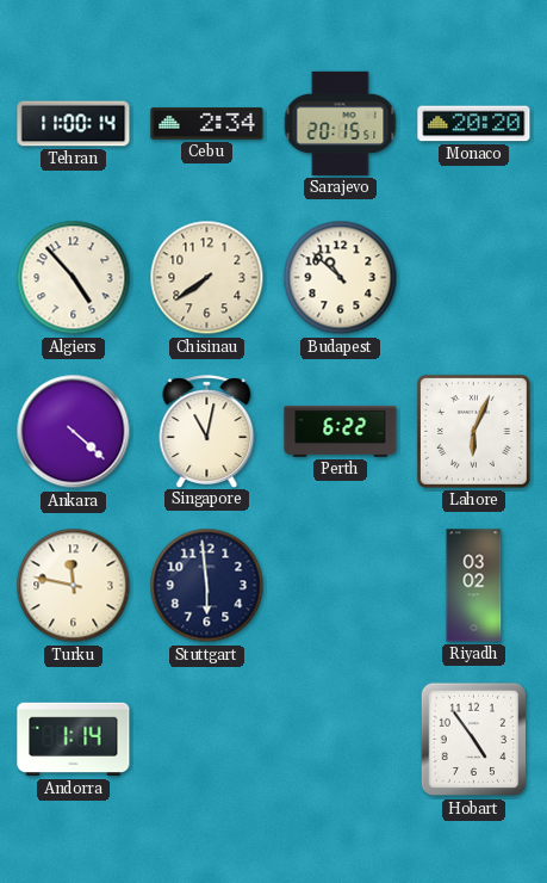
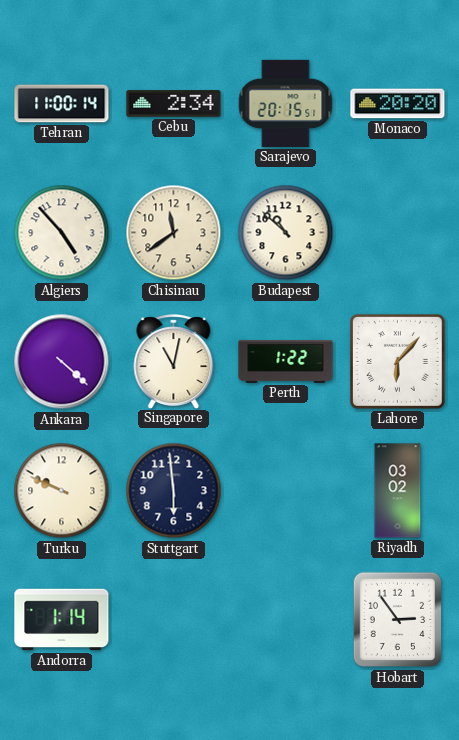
Chisinau: 7:39 -> 11:39 (174, 233)
Perth: 6:22 -> 1:22 (286, 361)
Lahore: 6:04 -> 6:07 (397, 361)
Turku: 11:47 -> 9:49 (62, 491)
Hobart: 4:54 -> 2:54 (397, 620)
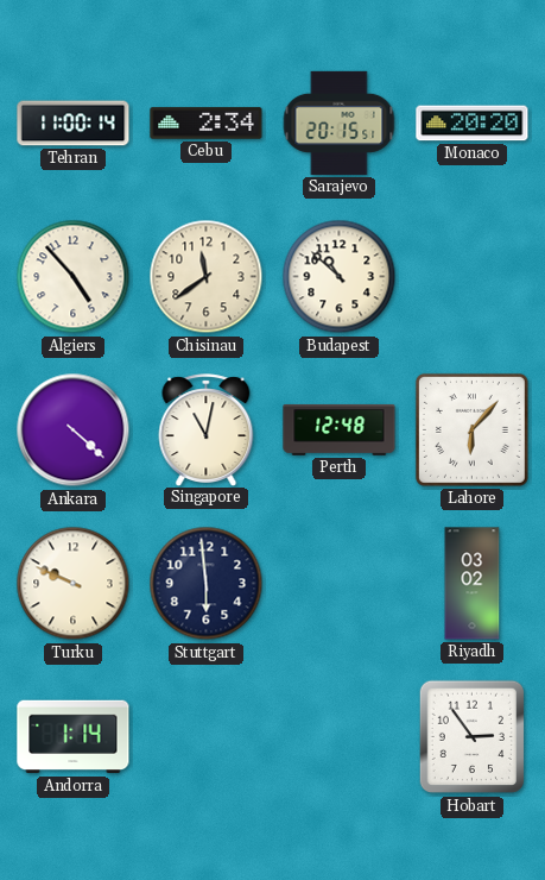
Perth: 1:22 -> 12:48 (340, 429)
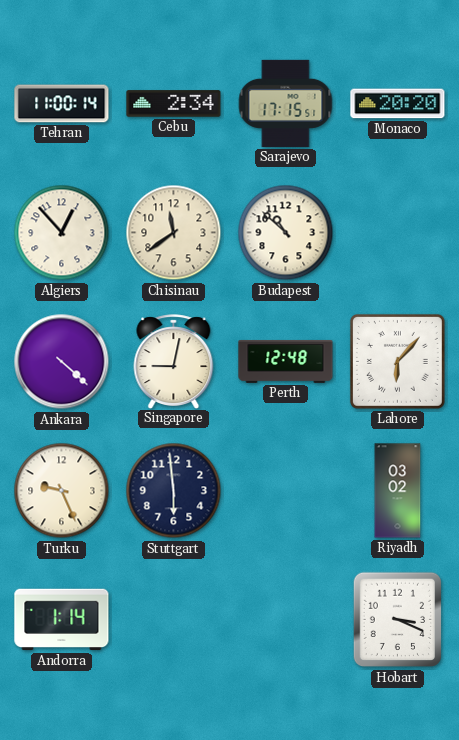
Sarajevo: 20:15 -> 17:15 (286, 103)
Algiers: 4:53 -> 12:53 (62, 233)
Singapore: 11:02 -> 9:02 (174, 361)
Turku: 9:49 -> 9:26 (62, 491)
Hobart: 2:54 -> 3:19 (397, 620)
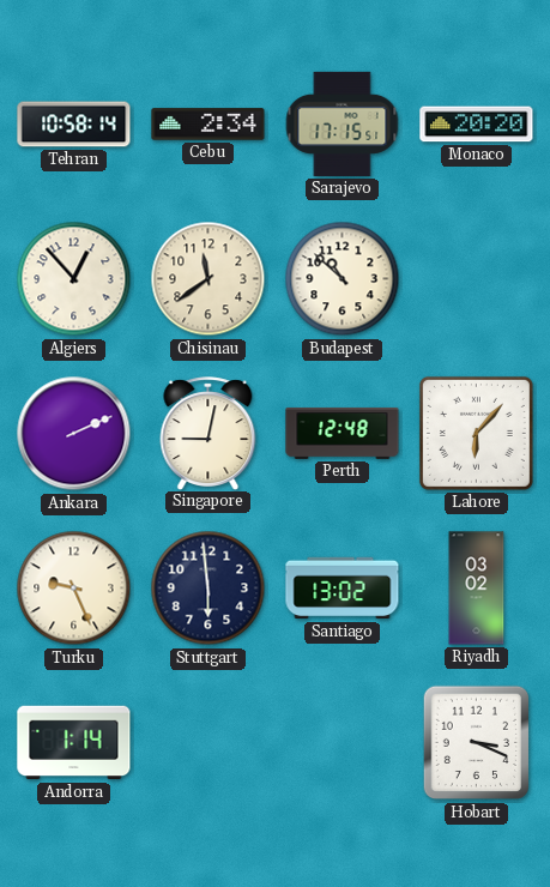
Tehran: 11:00 -> 10:58 (74, 125)
Ankara: 4:22 -> 2:11 (74, 434)
Santiago: none -> 13:02 (343, 589)
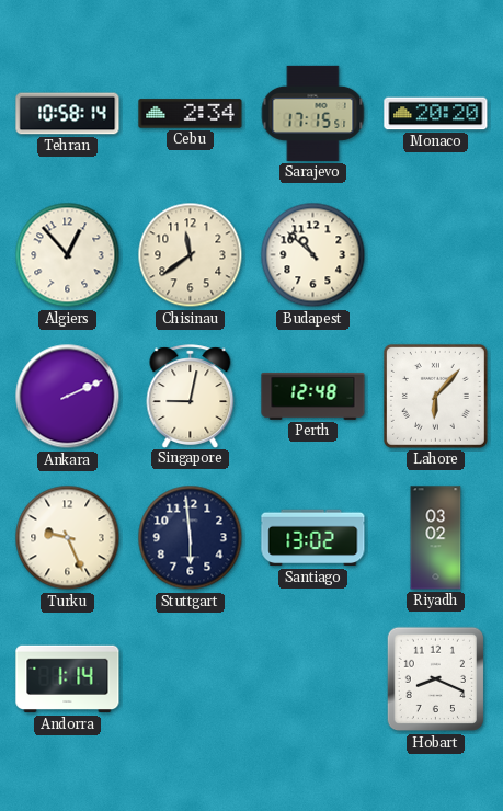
Hobart: 3:19 -> 8:19 (435, 679)
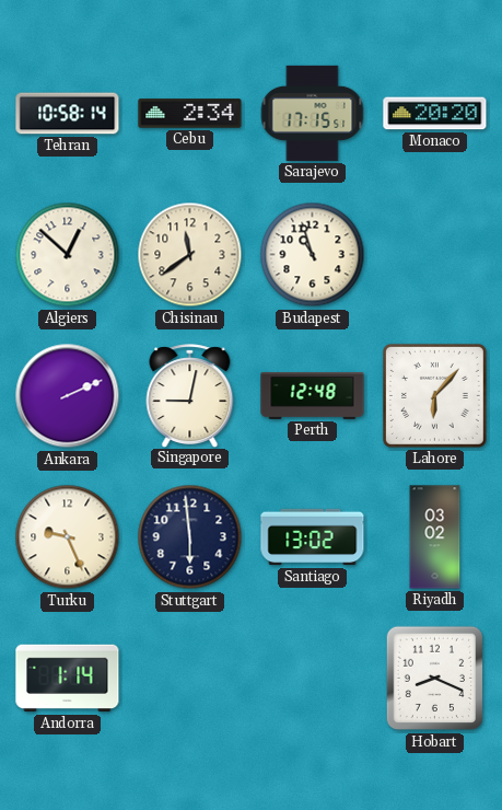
Algiers: 12:53 -> 12:52 (68, 255)
Budapest: 10:52 -> 10:57 (313, 255)
